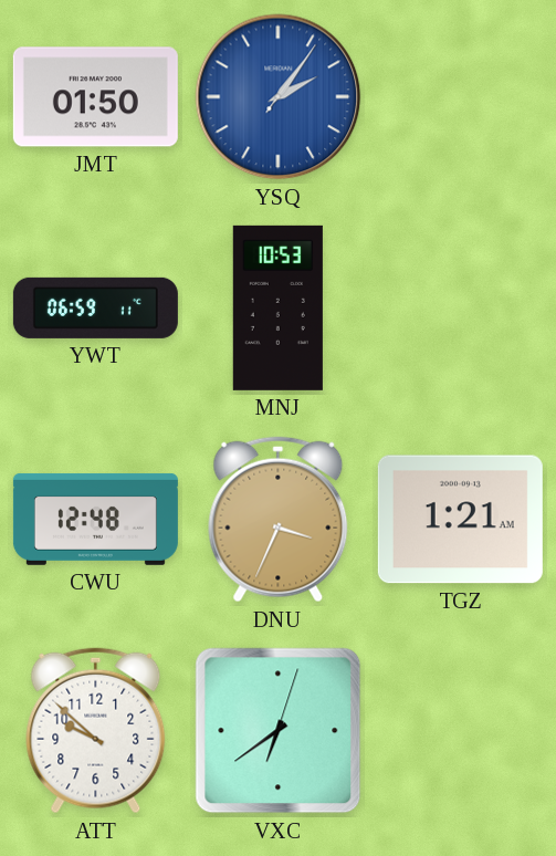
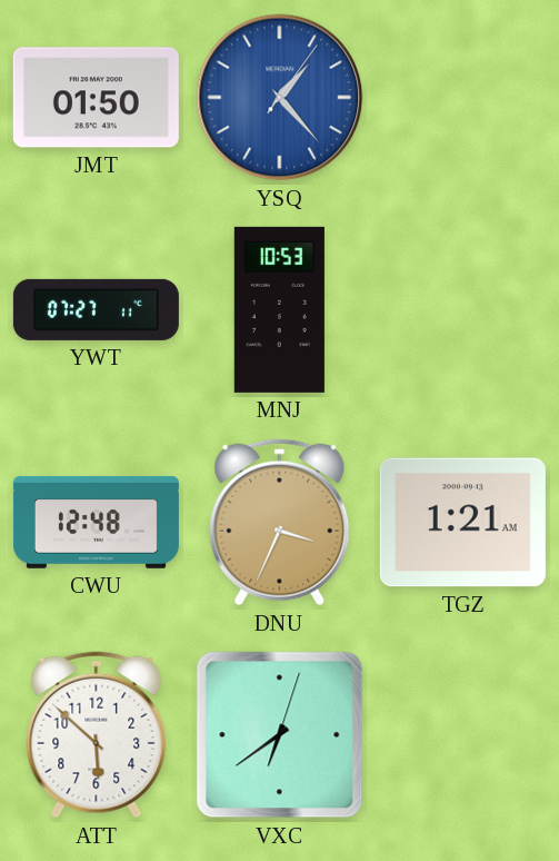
YSQ: 2:06 -> 1:23 (280, 98)
YWT: 06:59 -> 07:27 (96, 309)
ATT: 9:52 -> 5:52 (97, 735)
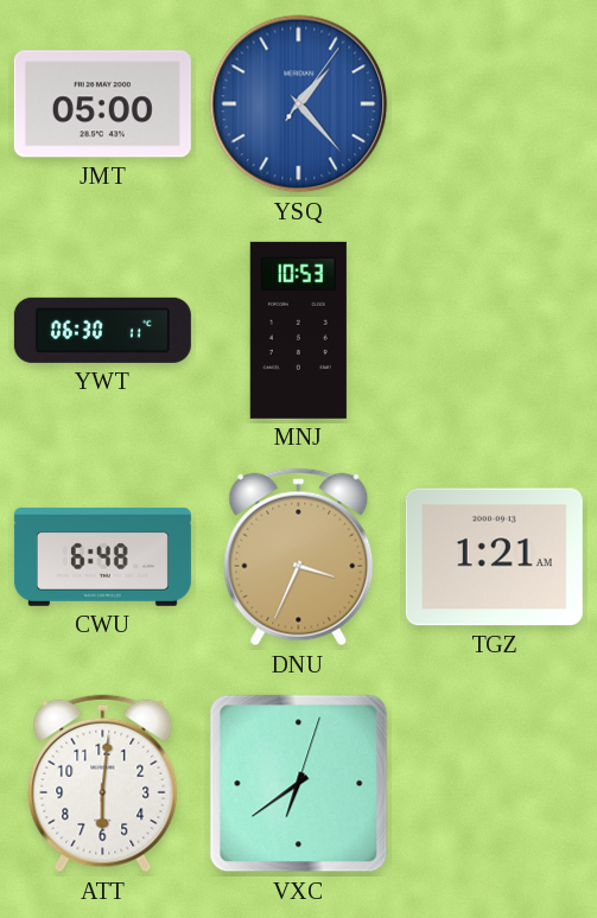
JMT: 01:50 -> 05:00 (102, 104)
YWT: 07:27 -> 06:30 (102, 330)
CWU: 12:48 -> 6:48 (102, 556)
ATT: 5:52 -> 6:01 (103, 784)
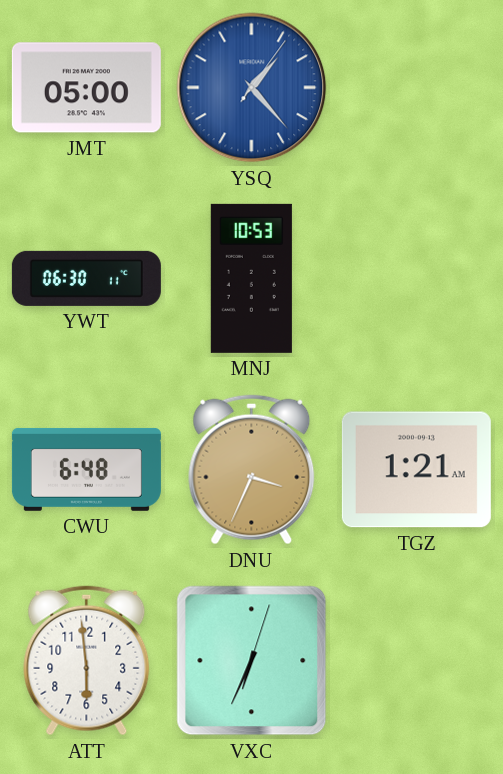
ATT: 6:01 -> 5:59 (87, 661)
VXC: 6:39 -> 6:34 (252, 661)
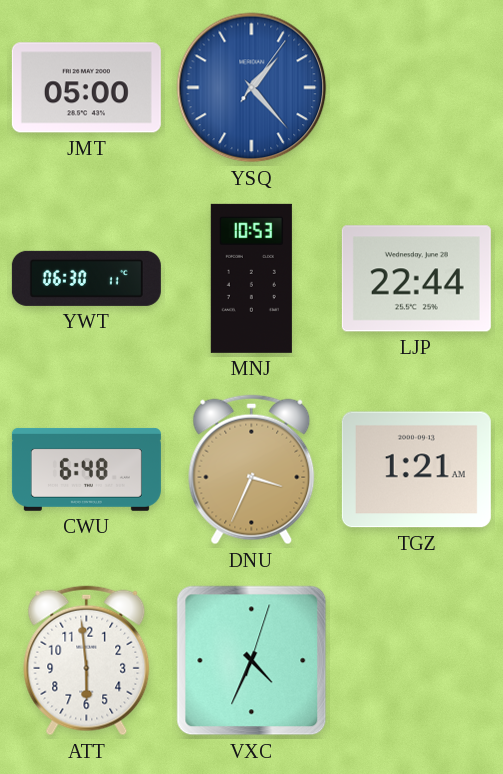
LJP: none -> 22:44 (416, 279)
VXC: 6:34 -> 4:34 (252, 661)
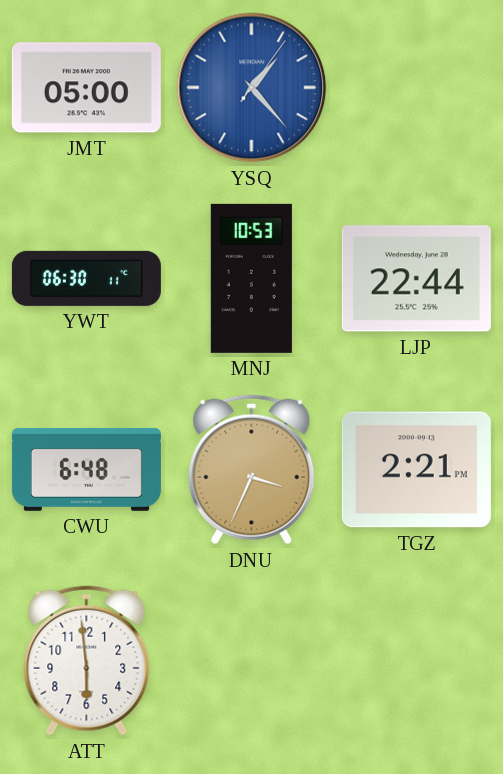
TGZ: 1:21 -> 2:21 (416, 470)
VXC: 4:34 -> none (252, 661)
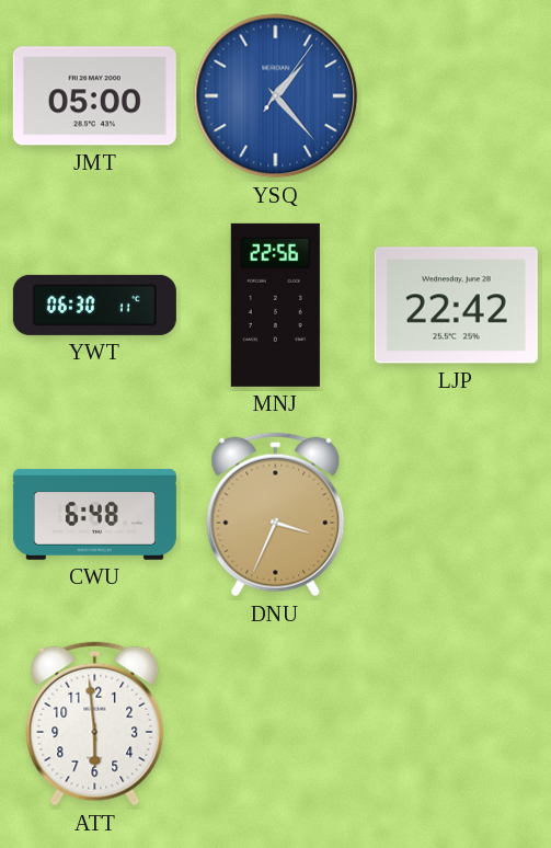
MNJ: 10:53 -> 22:56 (275, 305)
LJP: 22:44 -> 22:42 (456, 306)
TGZ: 2:21 -> none (416, 470)
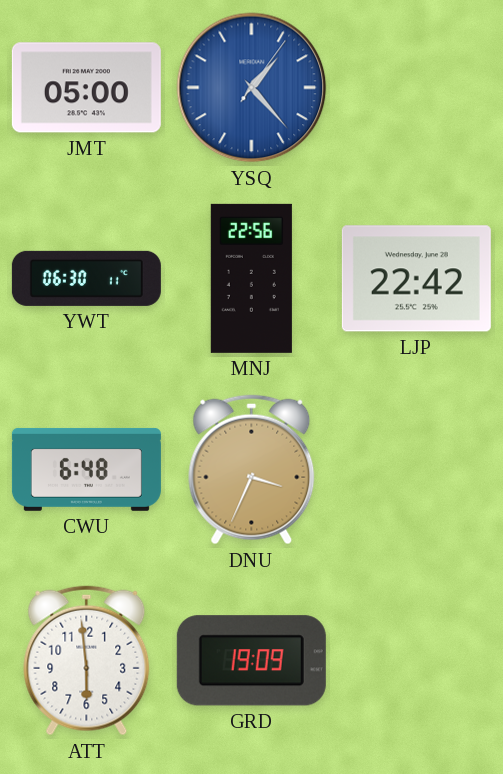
GRD: none -> 19:09 (251, 661)
